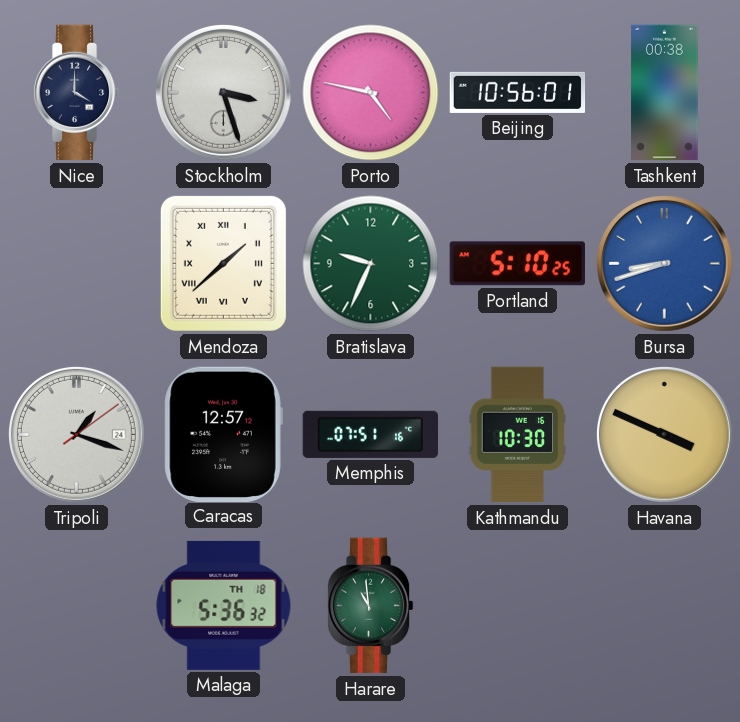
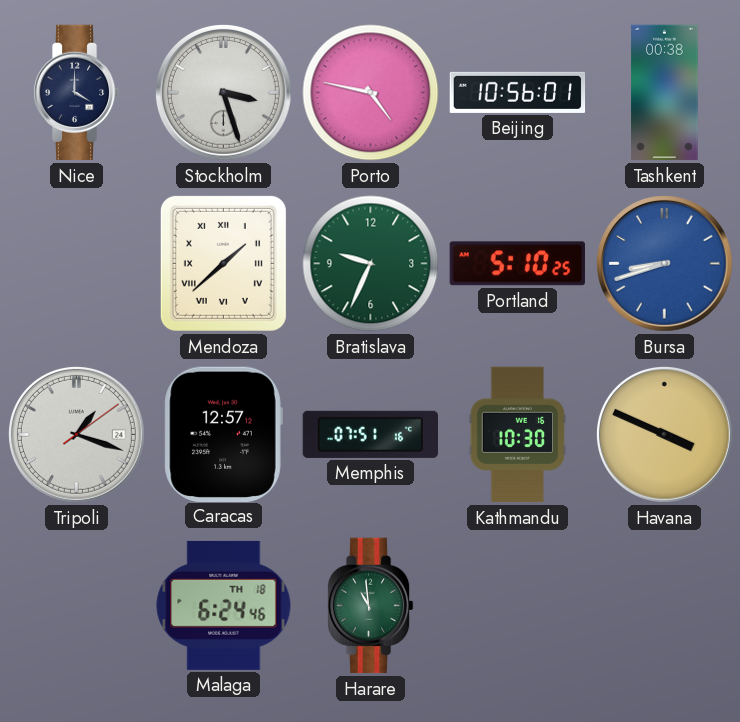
Malaga: 5:36 -> 6:24 (224, 605)
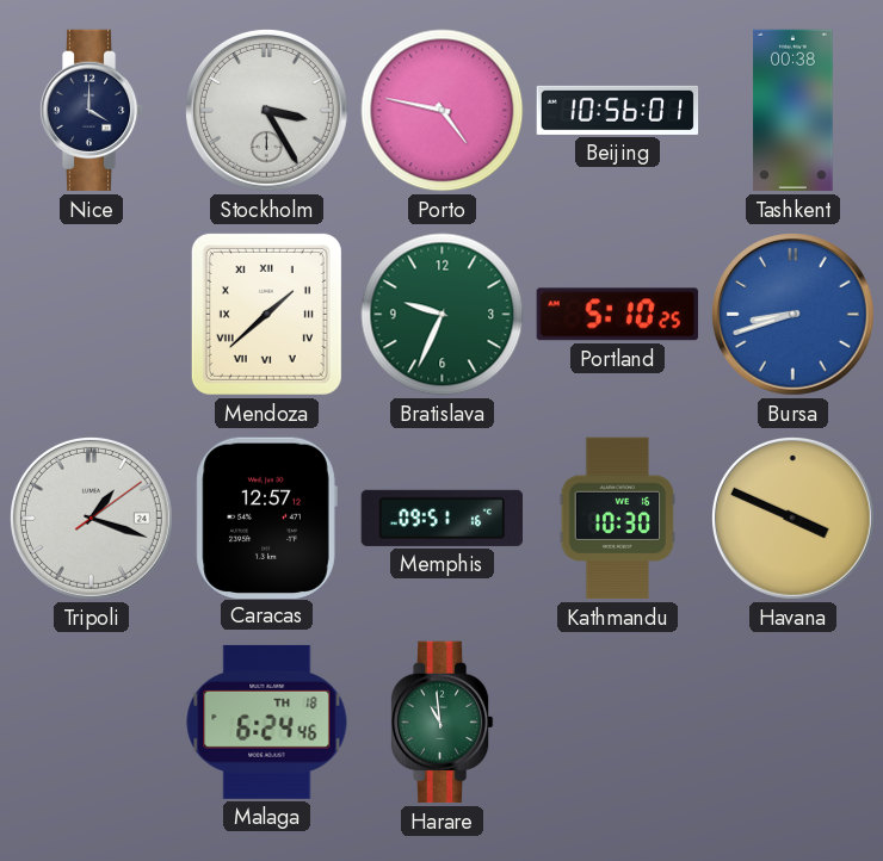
Stockholm: 3:27 -> 3:25 (266, 110)
Memphis: 07:51 -> 09:51 (441, 518)
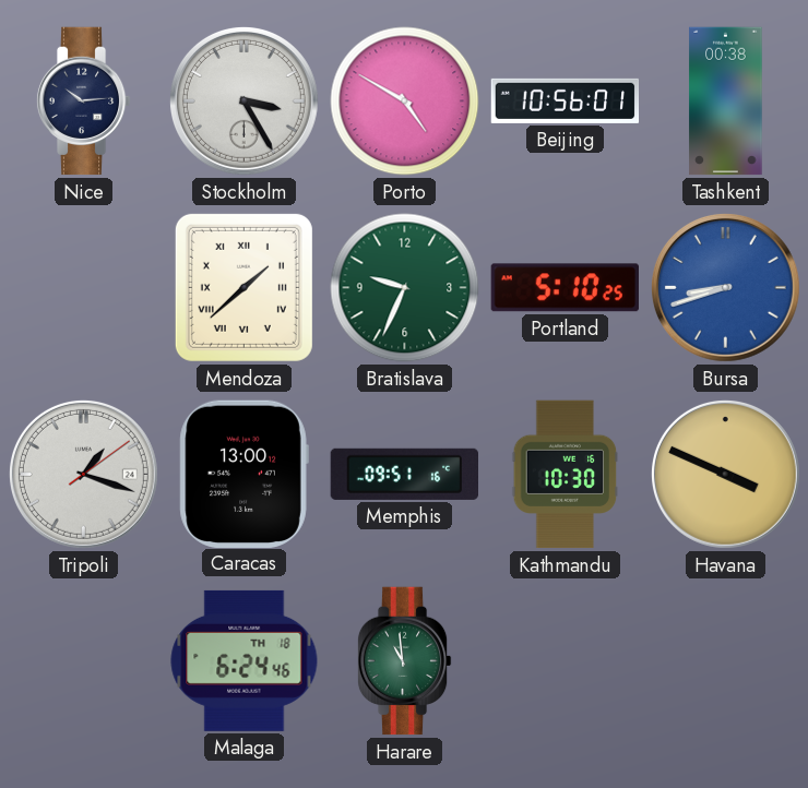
Nice: 4:00 -> 10:14 (83, 102)
Porto: 4:47 -> 4:50 (405, 102)
Caracas: 12:57 -> 13:00 (243, 474)
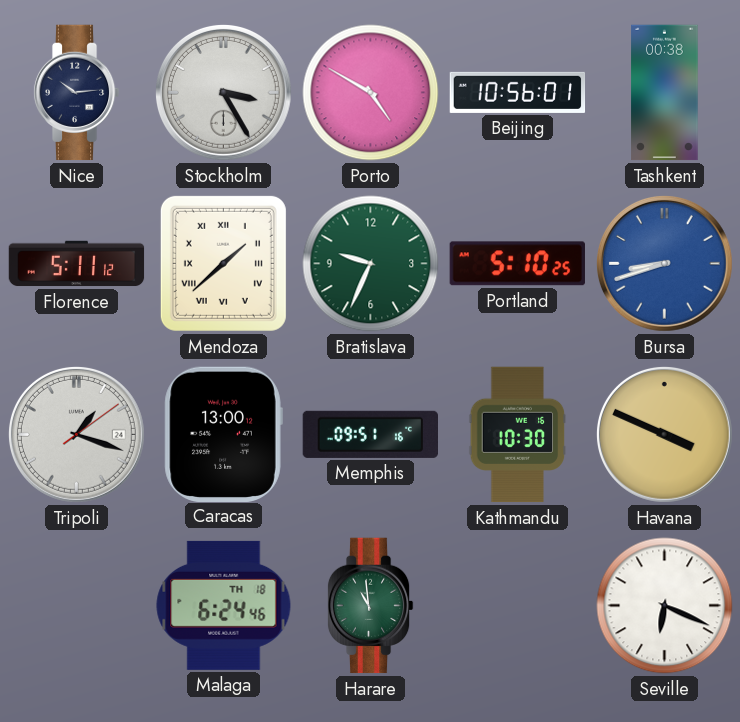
Florence: none -> 5:11 (77, 264)
Seville: none -> 6:19 (665, 606)
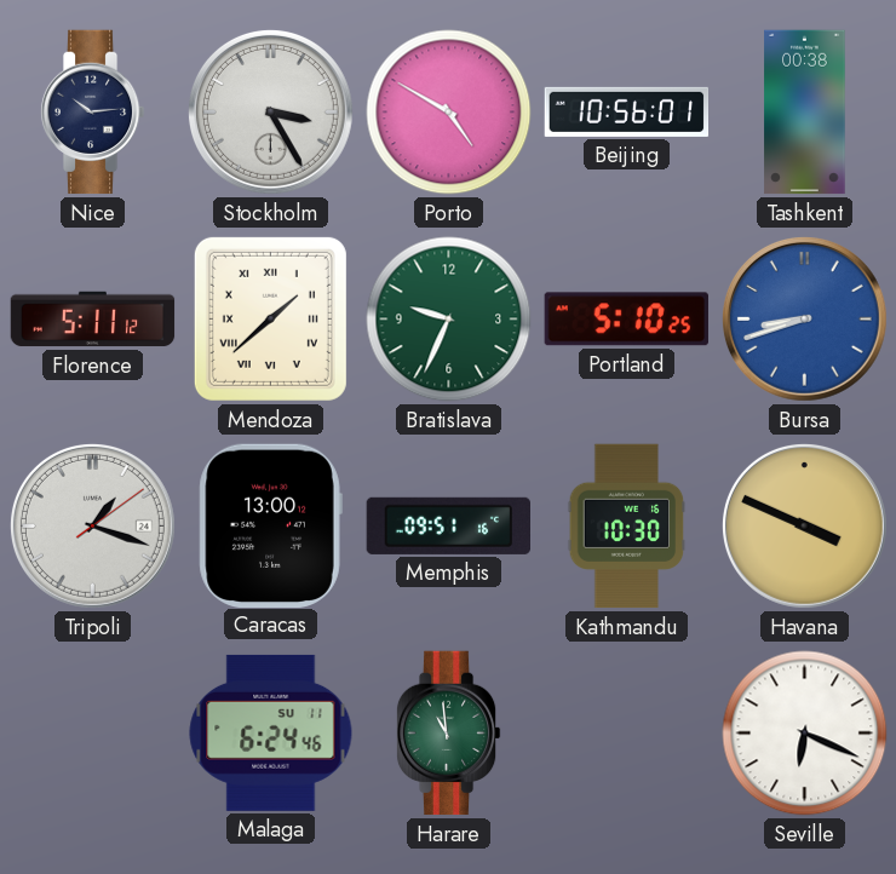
Malaga date: TH 18 -> SU 11 (271, 732)
